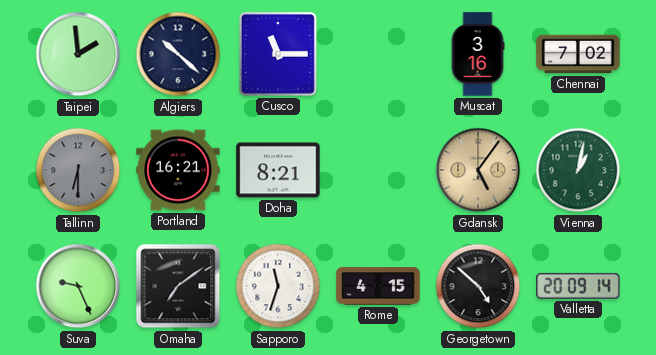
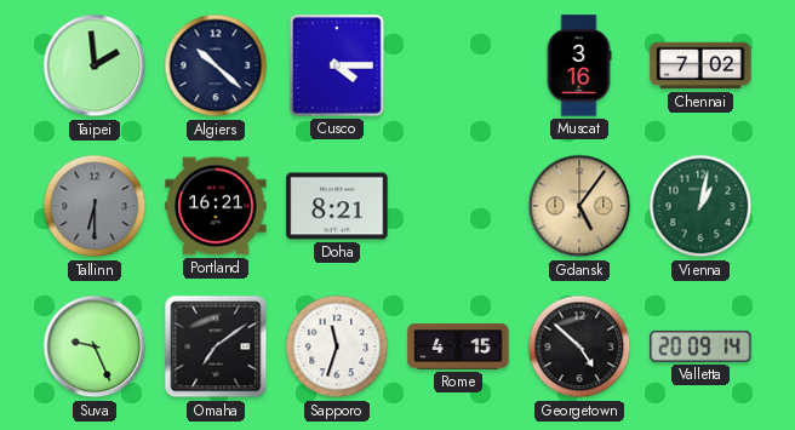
Cusco: 11:15 -> 4:15 (337, 65)
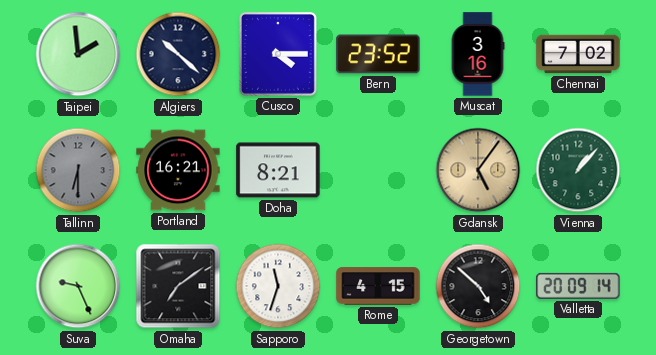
Bern: none -> 23:52 (378, 54)
Vienna: 1:02 -> 1:07 (578, 170)
